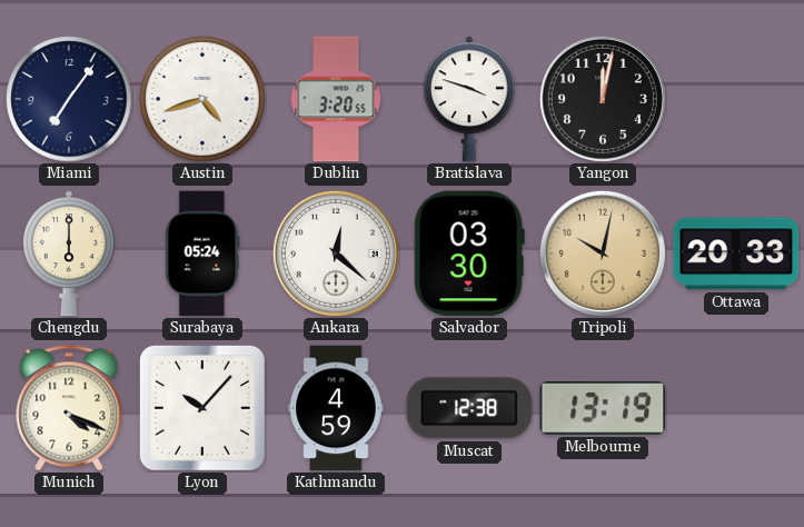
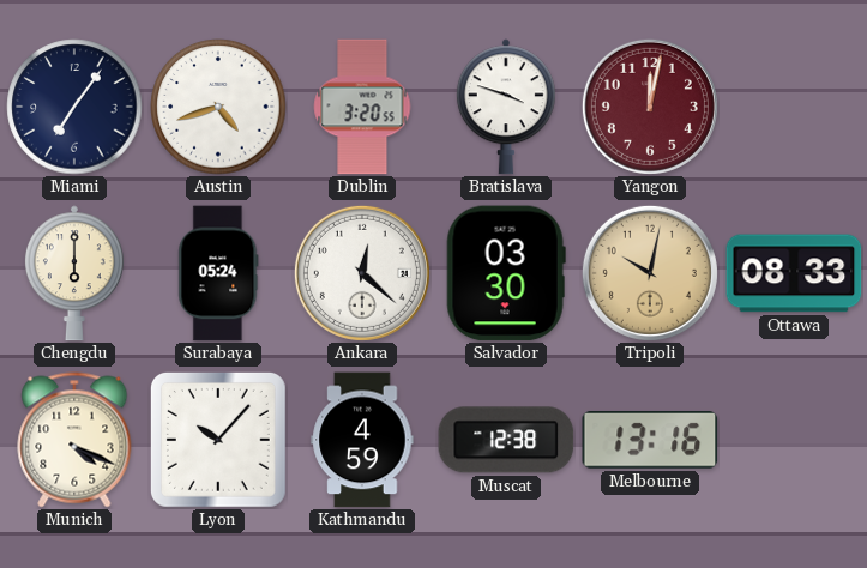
Yangon dial: black -> burgundy (650, 107)
Ottawa: 20:33 -> 08:33 (794, 273)
Melbourne: 13:19 -> 13:16 (650, 441)
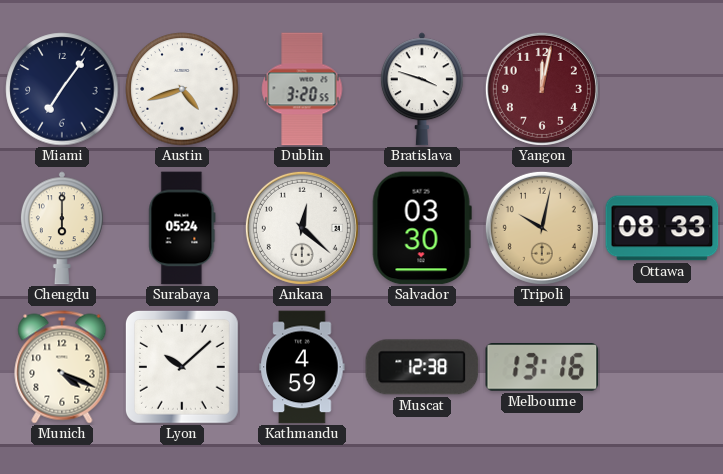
Lyon: 10:07 -> 10:08 (182, 367)
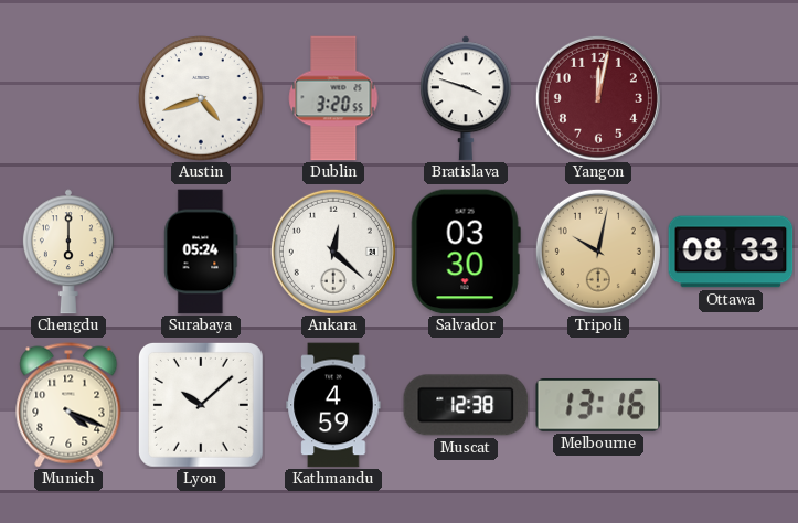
Miami: 7:06 -> none (62, 89)
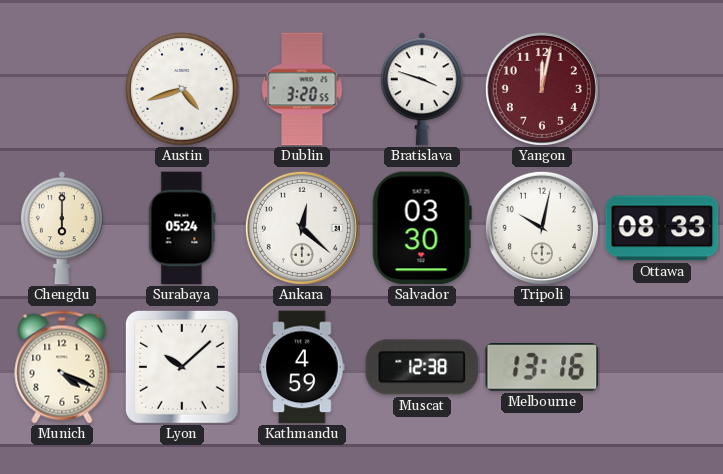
Tripoli dial: champagne -> white (542, 228)
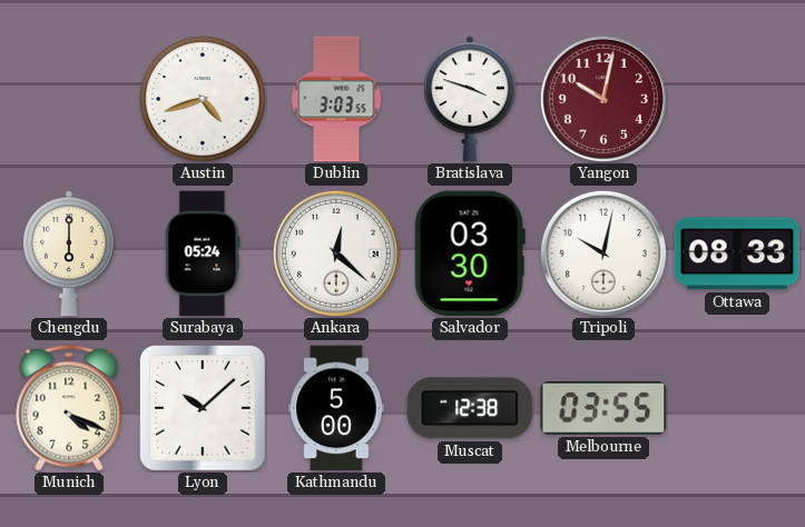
Dublin: 3:20 -> 3:03 (336, 99)
Yangon: 12:02 -> 10:02 (603, 99)
Kathmandu: 4:59 -> 5:00 (336, 408)
Melbourne: 13:16 -> 03:55 (603, 409)
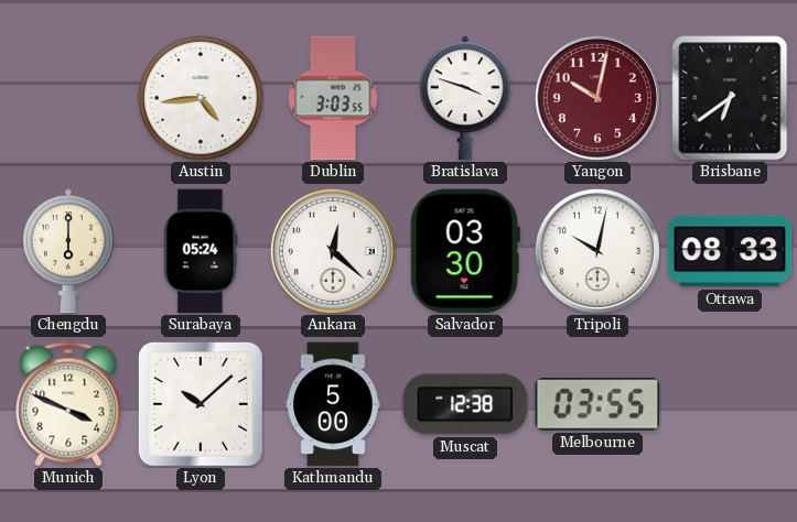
Austin: 4:42 -> 4:44 (201, 98)
Brisbane: none -> 6:39 (730, 98)
Munich: 4:19 -> 3:49 (68, 404)
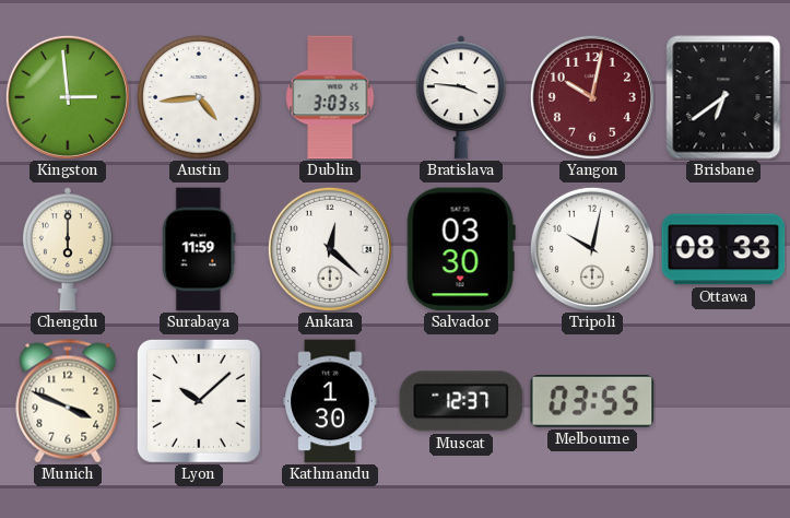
Kingston: none -> 2:59 (68, 97)
Bratislava: 3:48 -> 3:46 (461, 97)
Surabaya: 05:24 -> 11:59 (199, 249)
Kathmandu: 5:00 -> 1:30 (330, 401)
Muscat: 12:38 -> 12:37 (461, 401)
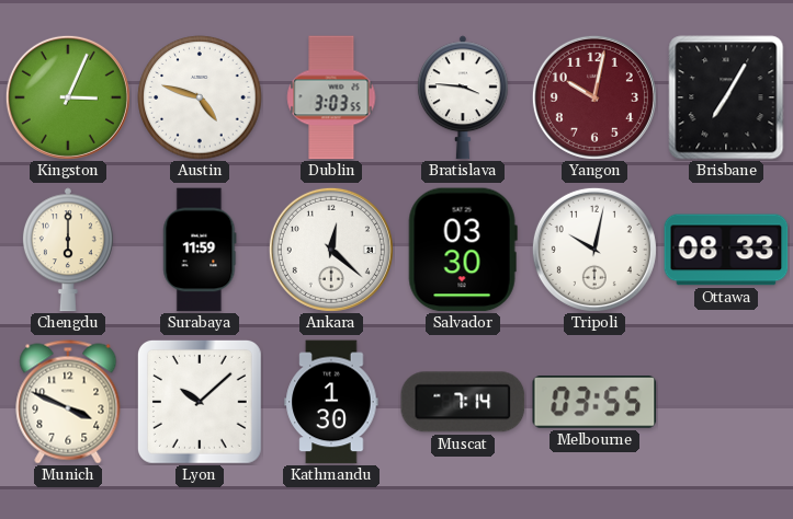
Kingston: 2:59 -> 3:04 (68, 97)
Austin: 4:44 -> 4:48 (200, 97)
Brisbane: 6:39 -> 7:05 (726, 97)
Muscat: 12:37 -> 7:14 (463, 402)
